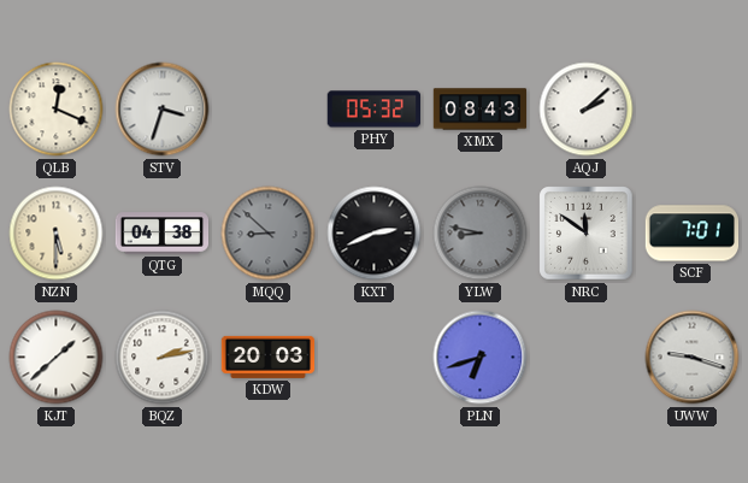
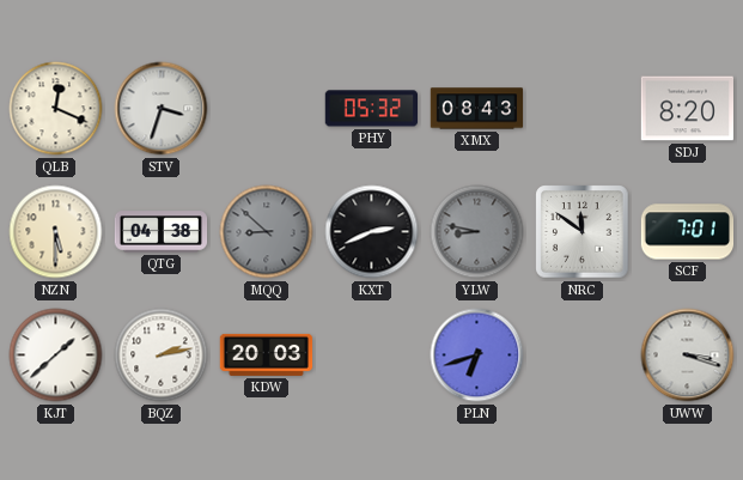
AQJ: 2:08 -> none (587, 110)
SDJ: none -> 8:20 (687, 109)
UWW: 9:18 -> 3:18 (688, 356)
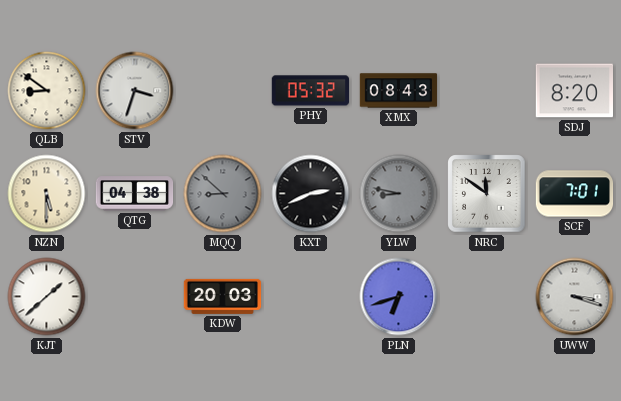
QLB: 12:19 -> 8:51 (47, 91)
BQZ: 2:13 -> none (162, 356)
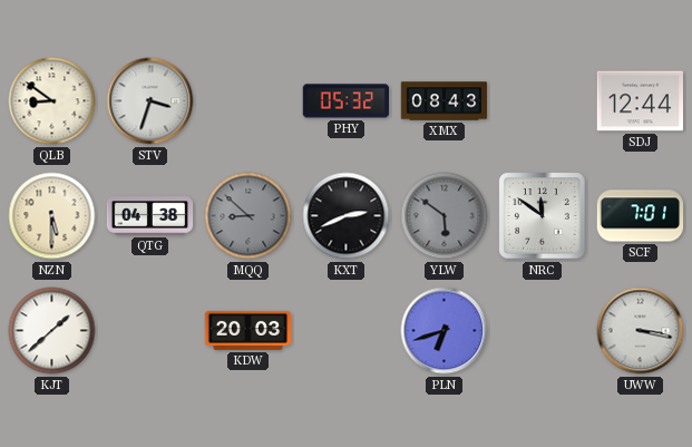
SDJ: 8:20 -> 12:44 (640, 101)
YLW: 8:47 -> 5:51 (445, 216)
UWW: 3:18 -> 3:17 (641, 331)
